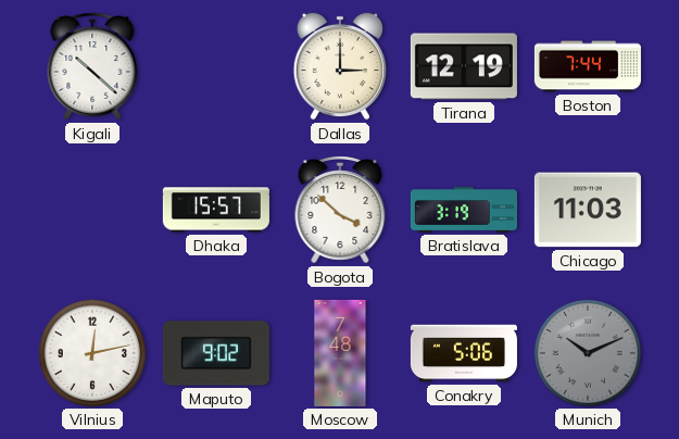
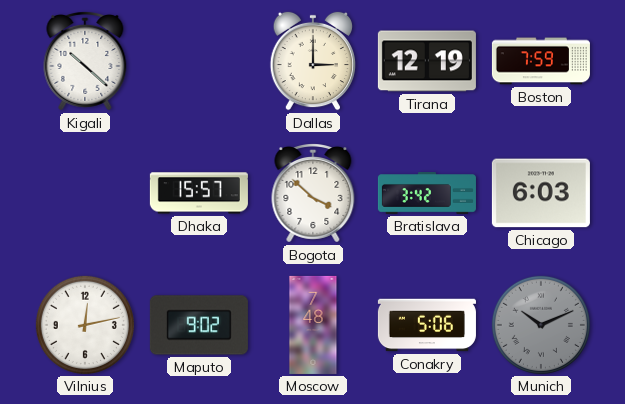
Boston: 7:44 -> 7:59 (541, 61)
Bratislava: 3:19 -> 3:42 (427, 193)
Chicago: 11:03 -> 6:03 (541, 193)
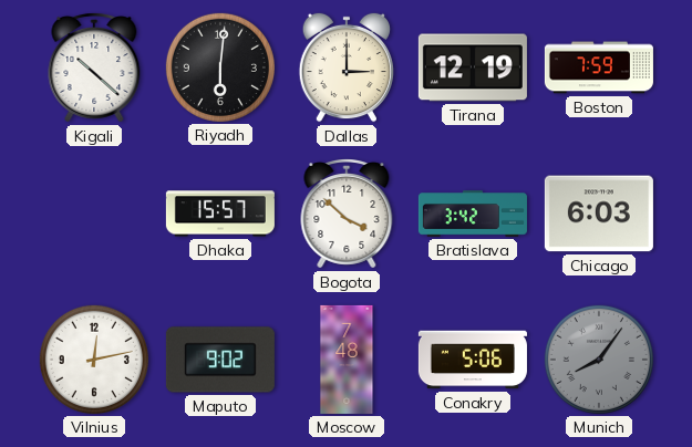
Riyadh: none -> 6:01 (220, 67)
Munich: 10:11 -> 8:06 (599, 360)
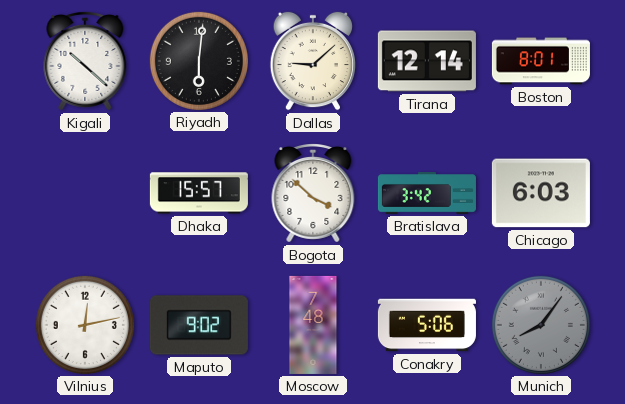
Dallas: 3:00 -> 9:08 (312, 61)
Tirana: 12:19 -> 12:14 (427, 61)
Boston: 7:59 -> 8:01 (541, 61)
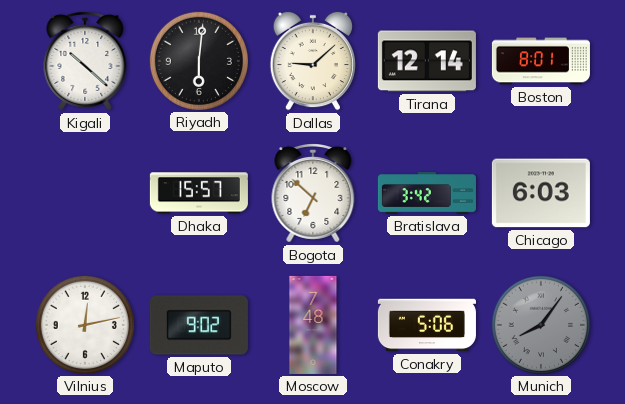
Bogota: 3:52 -> 6:52 (313, 194)
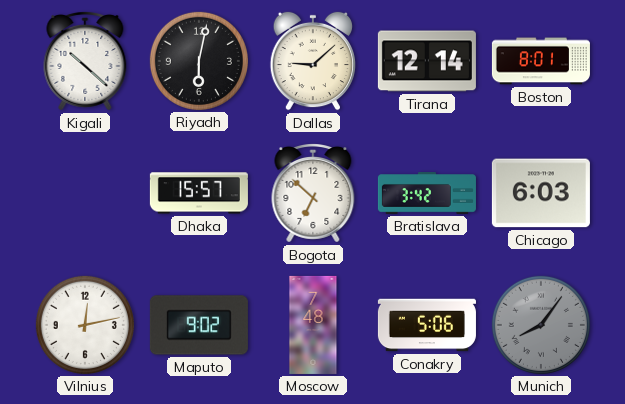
Riyadh: 6:01 -> 6:02 (199, 61)
